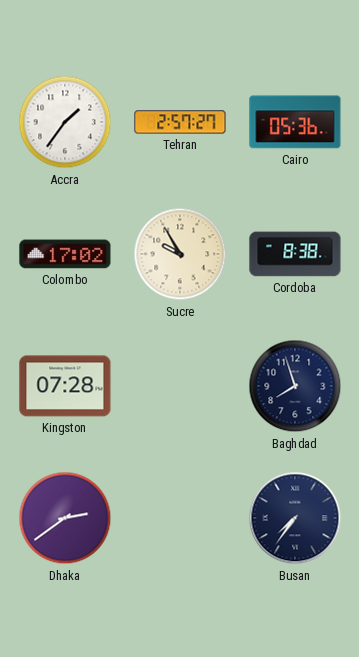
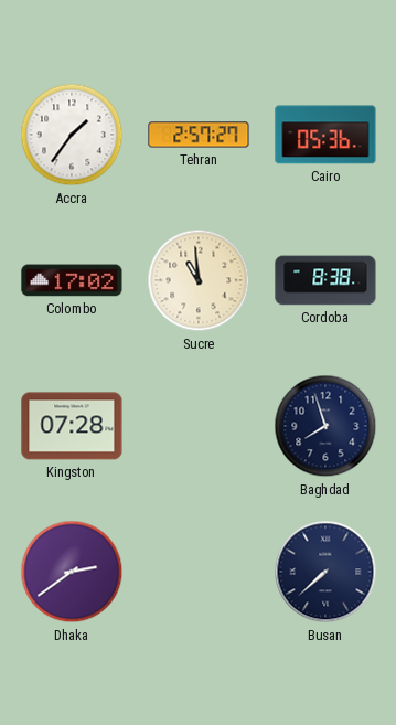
Sucre: 9:55 -> 10:59 (199, 280)
Busan: 7:36 -> 7:38 (325, 572)
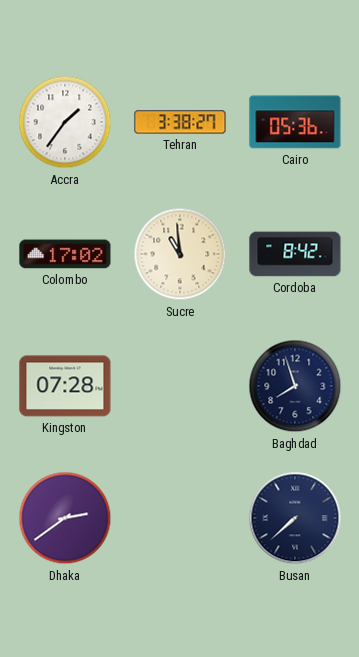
Tehran: 2:57 -> 3:38 (180, 122)
Cordoba: 8:38 -> 8:42 (295, 254)
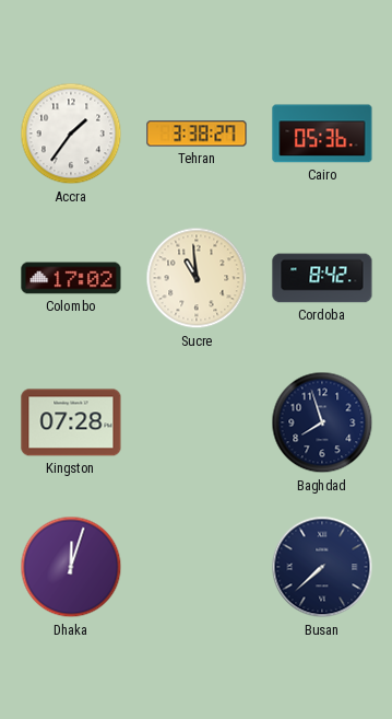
Dhaka: 2:39 -> 12:03 (71, 567)
